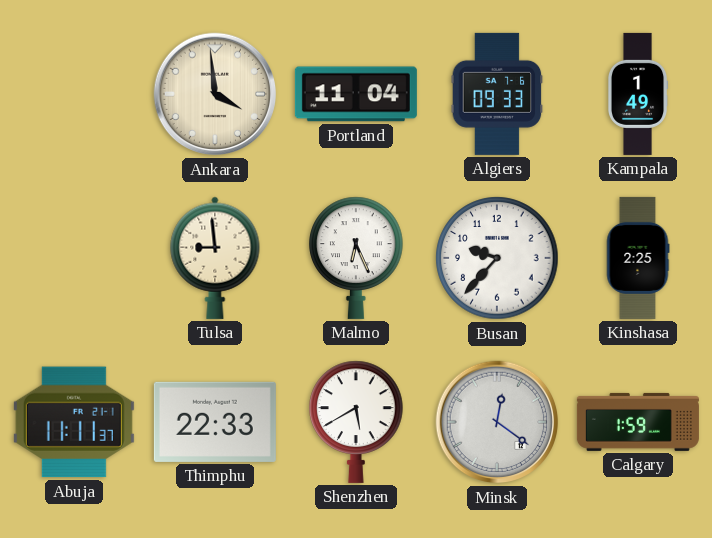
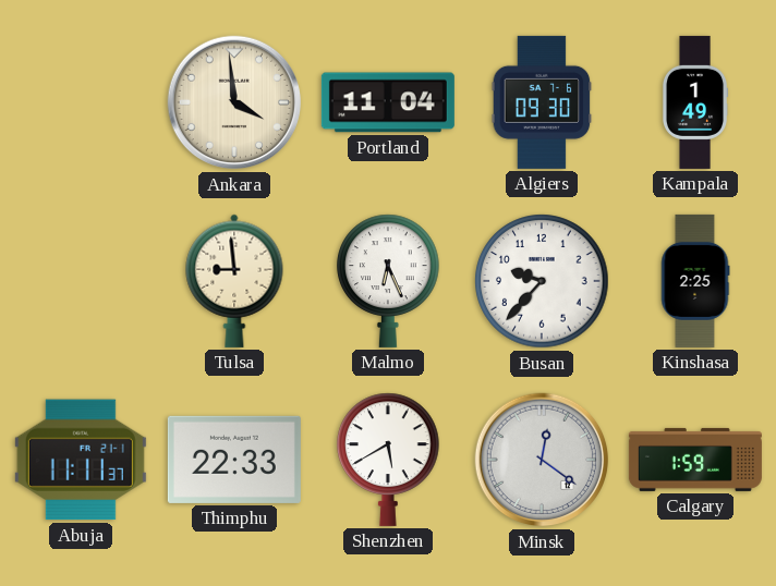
Algiers: 09:33 -> 09:30 (542, 102)
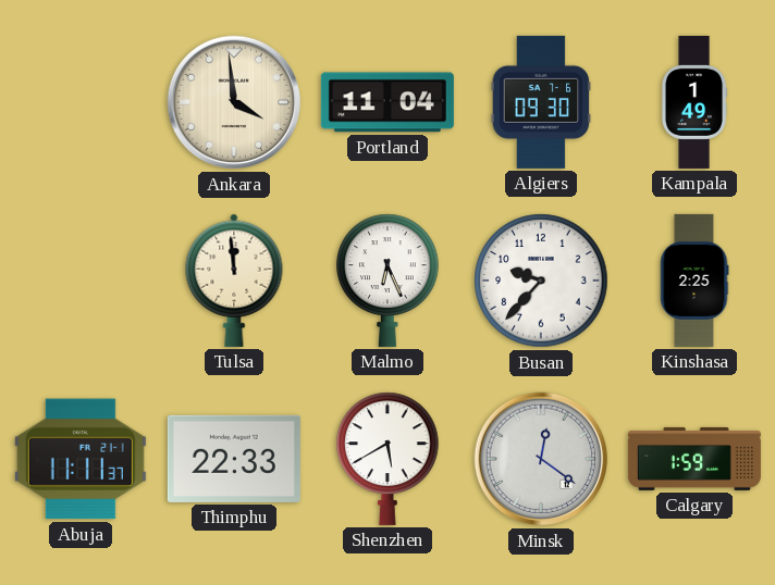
Tulsa: 8:59 -> 11:59 (234, 281)
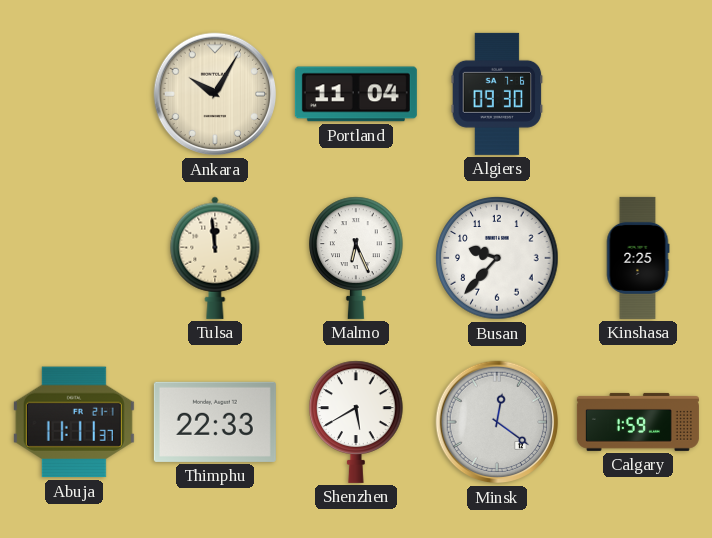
Ankara: 3:59 -> 10:05 (215, 94)
Kampala: 1:49 -> none (694, 102)
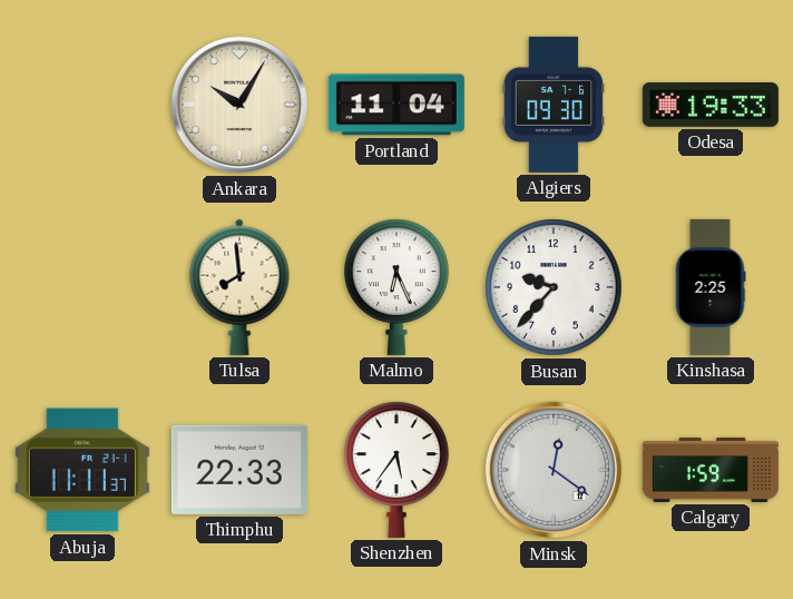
Odesa: none -> 19:33 (711, 106)
Tulsa: 11:59 -> 7:59 (239, 287)
Shenzhen: 5:40 -> 5:36 (396, 470)
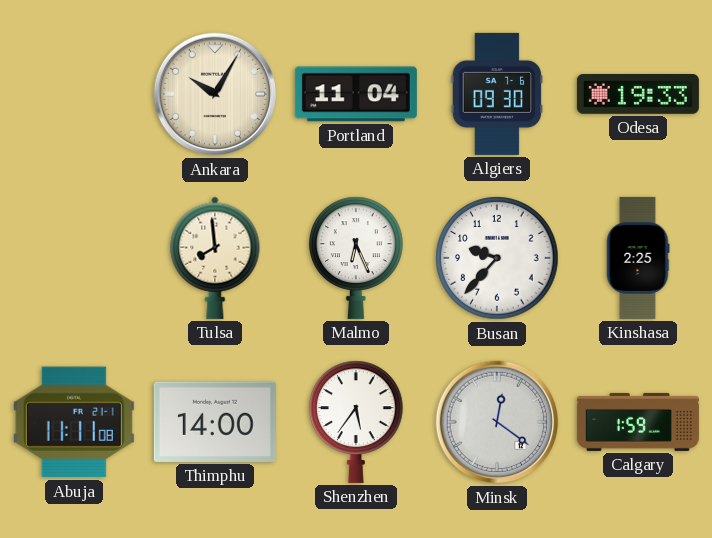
Abuja: 11:11:37 -> 11:11:08 (74, 422)
Thimphu: 22:33 -> 14:00 (215, 422)
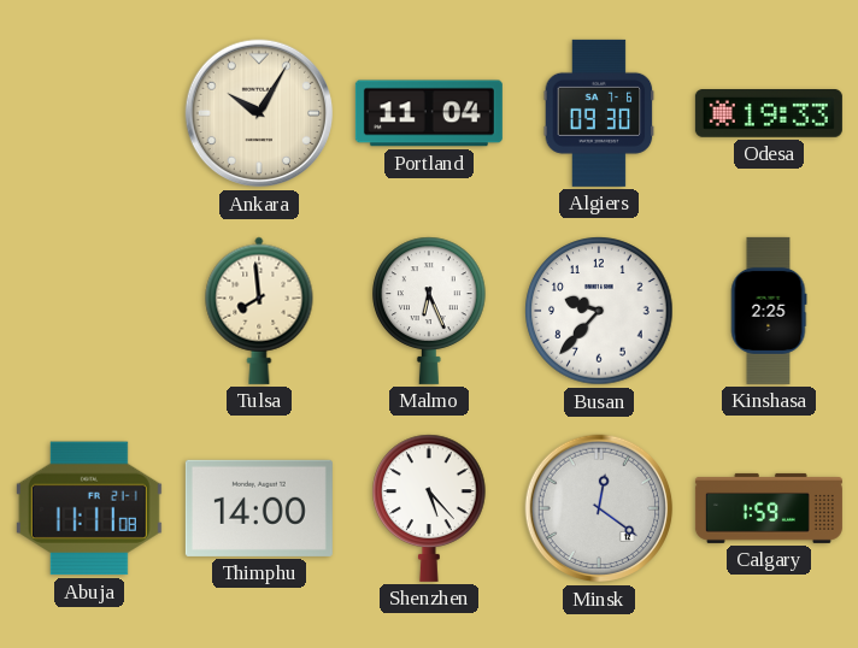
Shenzhen: 5:36 -> 5:23 (429, 508)
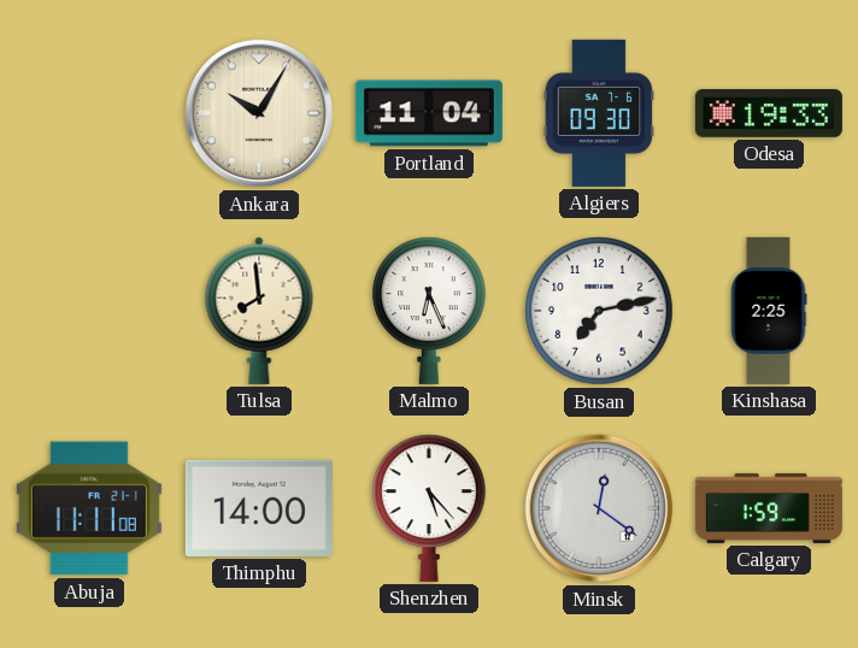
Busan: 9:37 -> 7:13 (599, 311)
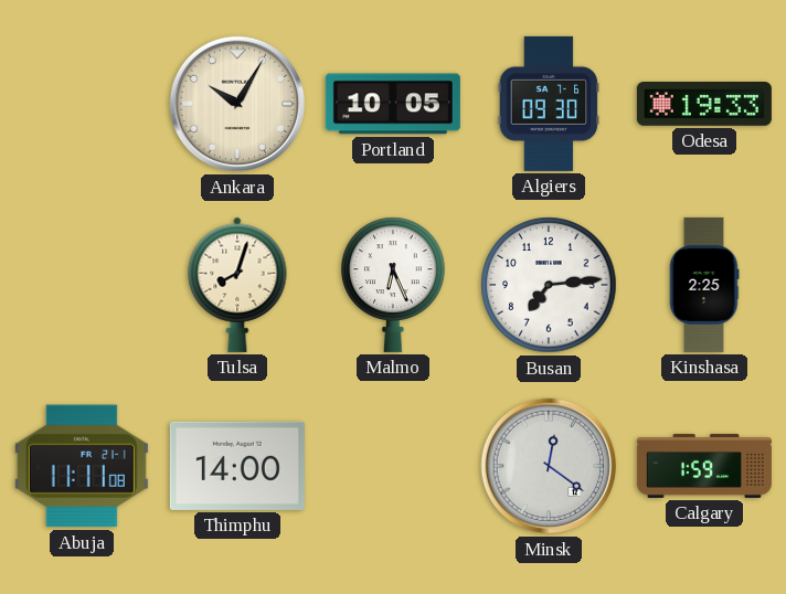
Portland: 11:04 -> 10:05 (393, 104)
Tulsa: 7:59 -> 8:03 (237, 285)
Busan: 7:13 -> 7:14 (549, 285)
Shenzhen: 5:23 -> none (429, 508)
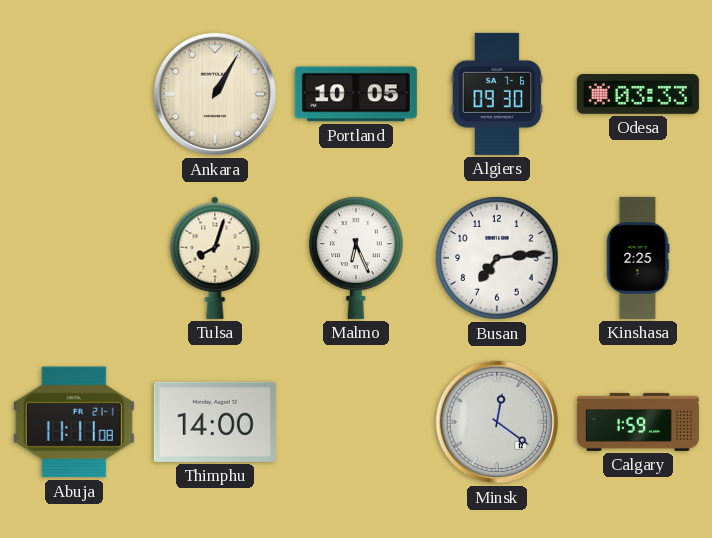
Ankara: 10:05 -> 1:05 (215, 94)
Odesa: 19:33 -> 03:33 (638, 95)
